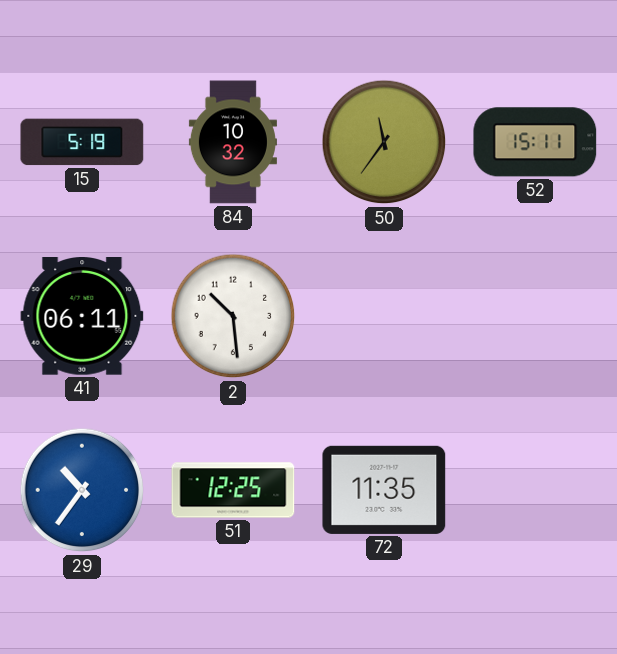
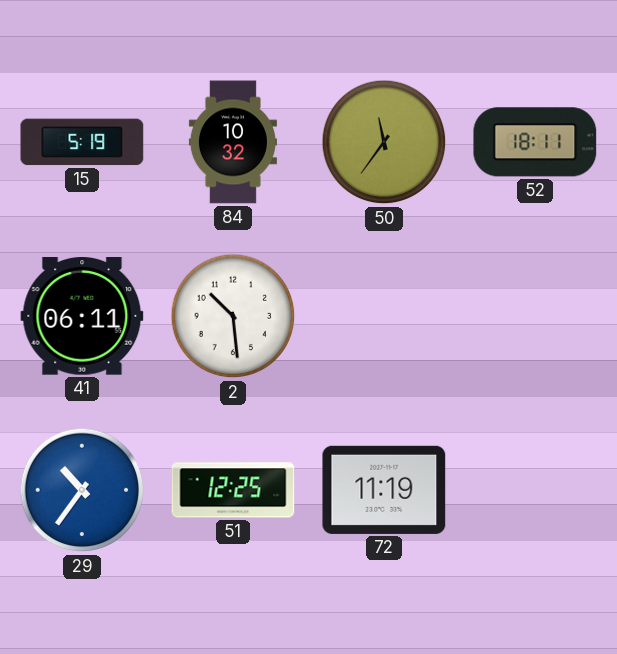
52: 15:11 -> 18:11 (535, 142)
72: 11:35 -> 11:19 (384, 490)
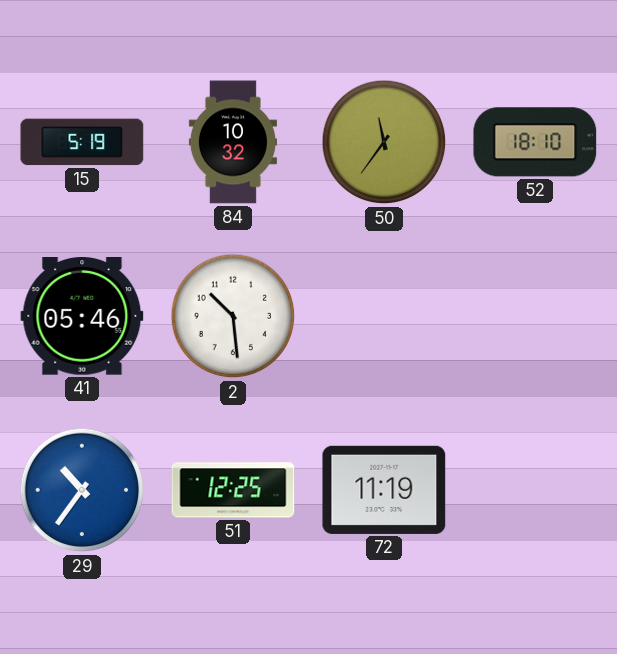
52: 18:11 -> 18:10 (535, 142)
41: 06:11 -> 05:46 (82, 316)
